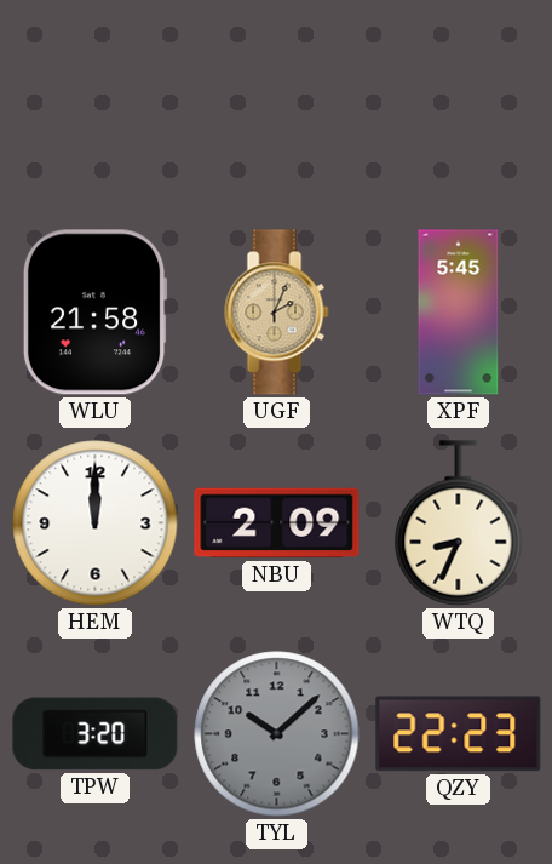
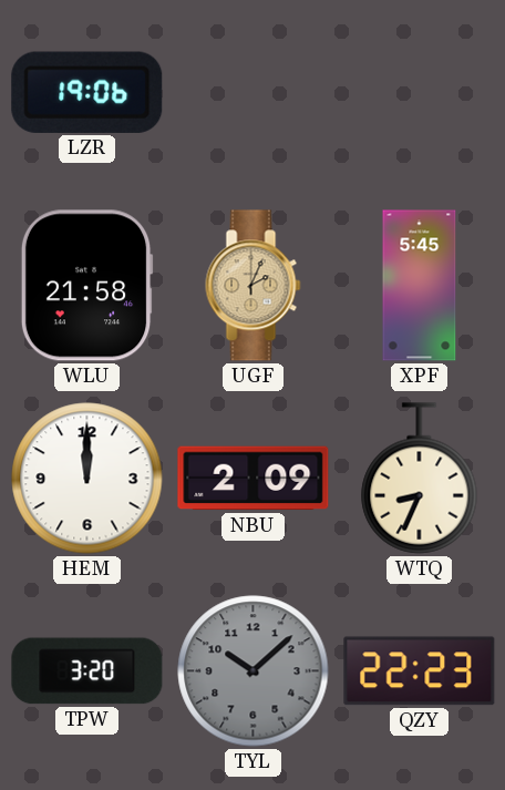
LZR: none -> 19:06 (87, 92)
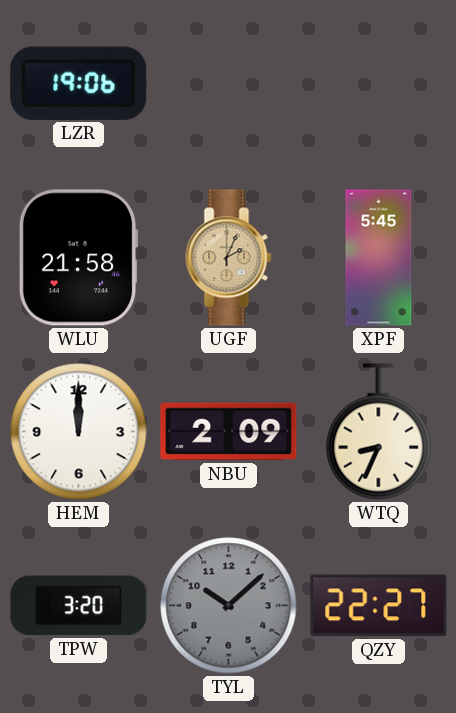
QZY: 22:23 -> 22:27 (379, 606)
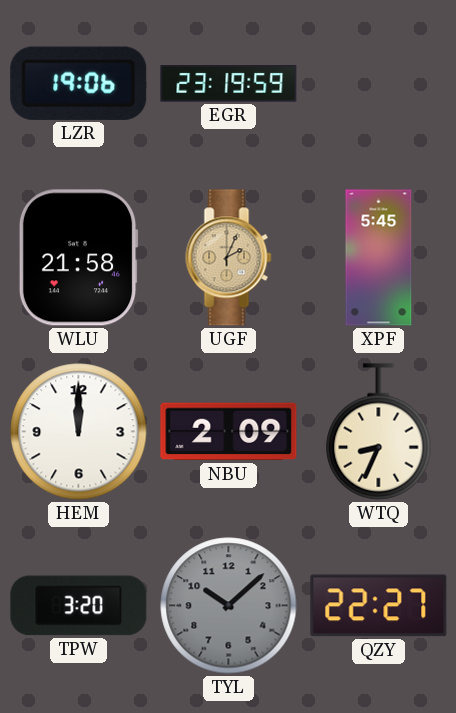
EGR: none -> 23:19 (229, 84)
